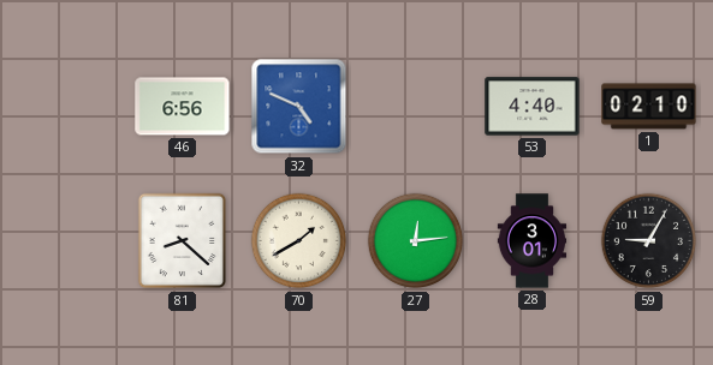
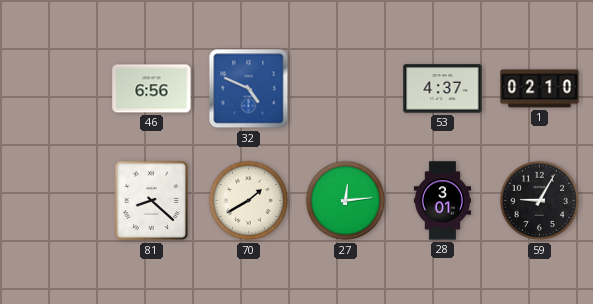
53: 4:40 -> 4:37 (443, 89)
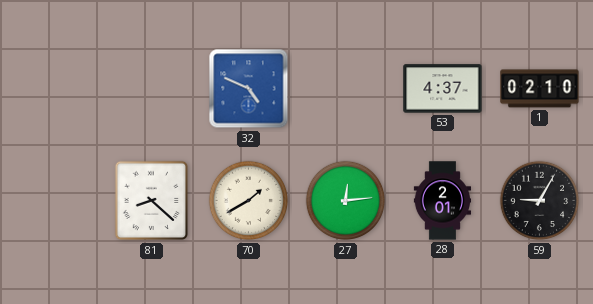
46: 6:56 -> none (152, 89)
28: 3:01 -> 2:01 (442, 201)
